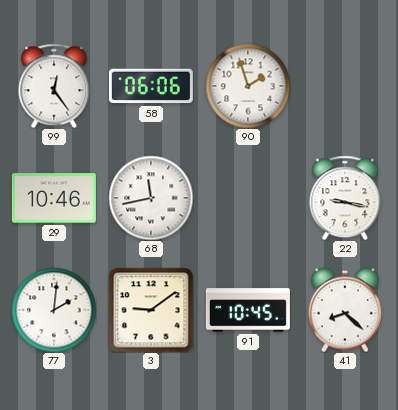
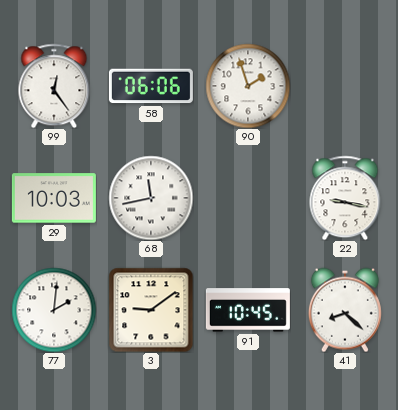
29: 10:46 -> 10:03 (54, 198)
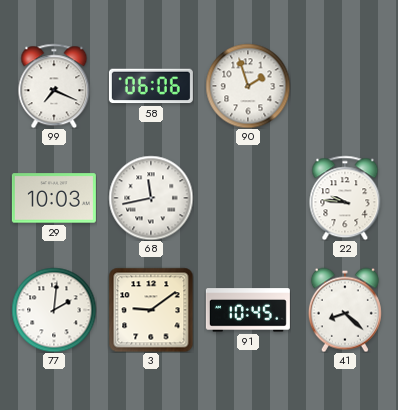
99: 12:24 -> 7:19 (54, 86)
22: 9:17 -> 9:46 (345, 198)
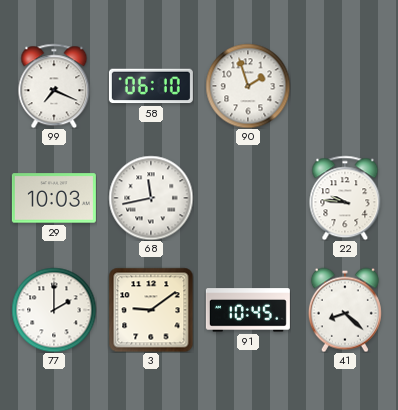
58: 06:06 -> 06:10 (151, 86)
77: 2:01 -> 2:00 (54, 310)
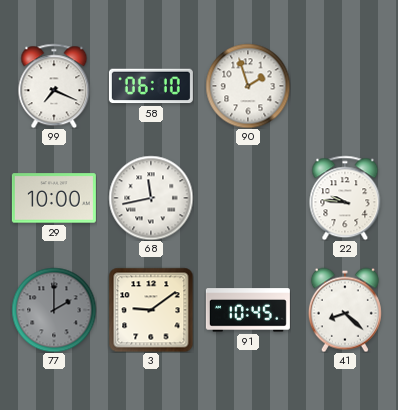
29: 10:03 -> 10:00 (54, 198)
77 dial: white -> grey (54, 310)
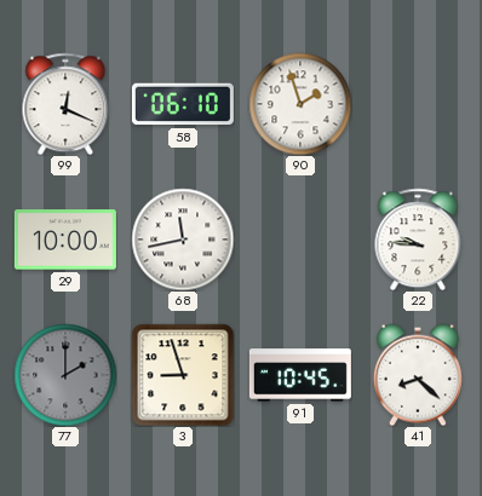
99: 7:19 -> 12:19 (65, 104)
3: 9:09 -> 8:57 (183, 375)
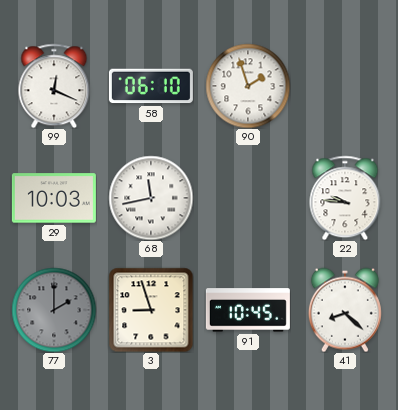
29: 10:00 -> 10:03 (54, 198)
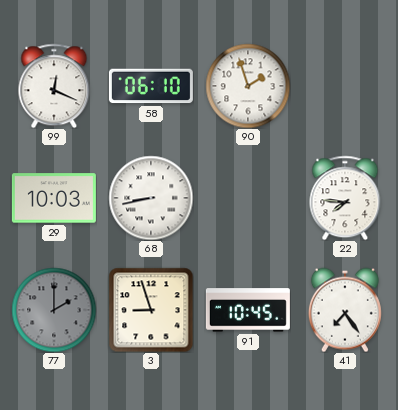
68: 11:43 -> 8:43 (151, 198)
22: 9:46 -> 7:46 (345, 198)
41: 8:22 -> 7:24 (345, 310)
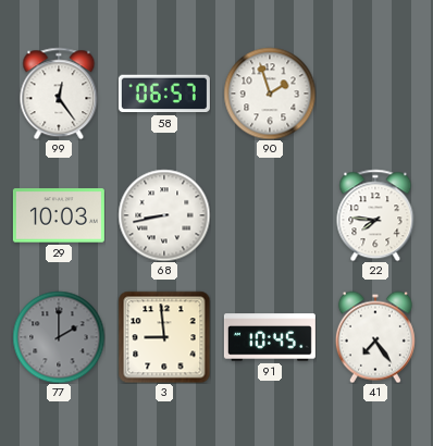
99: 12:19 -> 12:24 (59, 94)
58: 06:10 -> 06:57 (164, 94)
3: 8:57 -> 8:59 (164, 337)
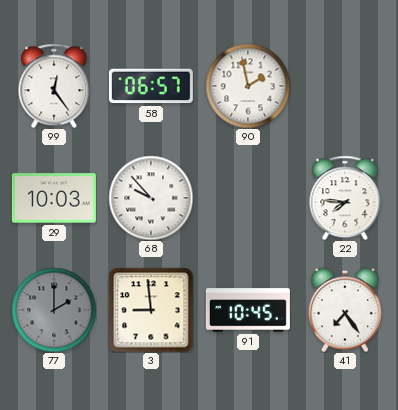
90: 1:57 -> 1:58 (248, 86)
68: 8:43 -> 9:53 (151, 198)
